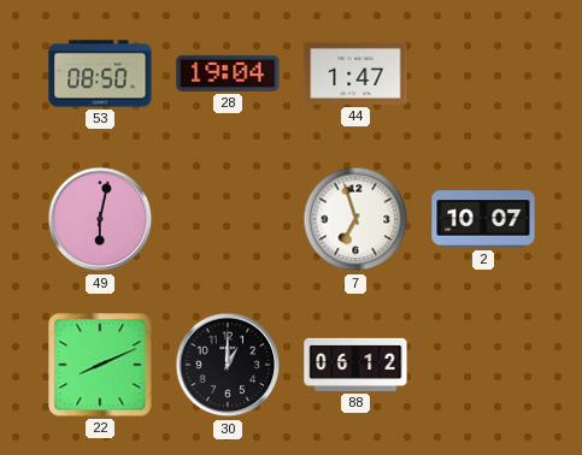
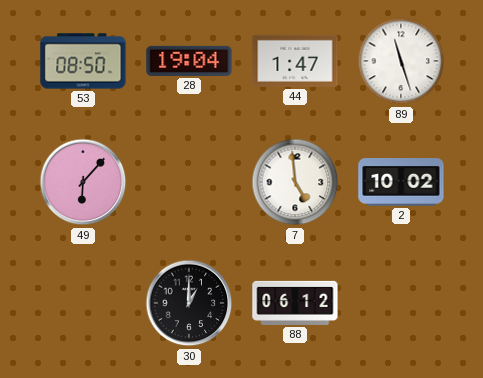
89: none -> 11:27 (401, 61)
49: 6:02 -> 6:07 (83, 182)
7: 6:57 -> 4:59 (295, 182)
2: 10:07 -> 10:02 (401, 182)
22: 8:11 -> none (100, 365)
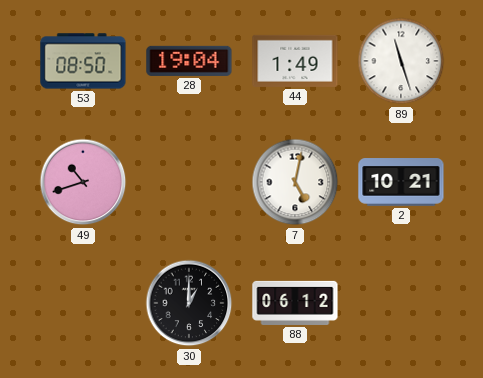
44: 1:47 -> 1:49 (295, 61)
49: 6:07 -> 10:42 (83, 182)
7: 4:59 -> 5:02 (295, 182)
2: 10:02 -> 10:21 (401, 182)
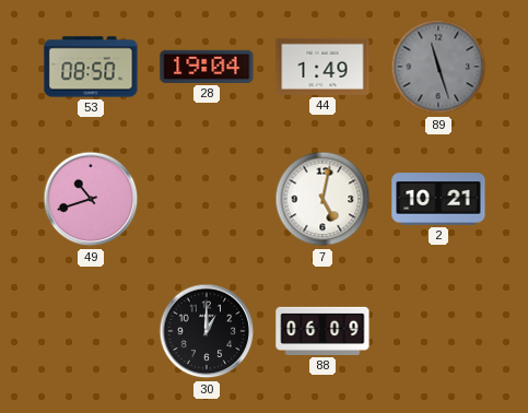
89 dial: white -> grey (438, 67)
88: 06:12 -> 06:09 (322, 331)
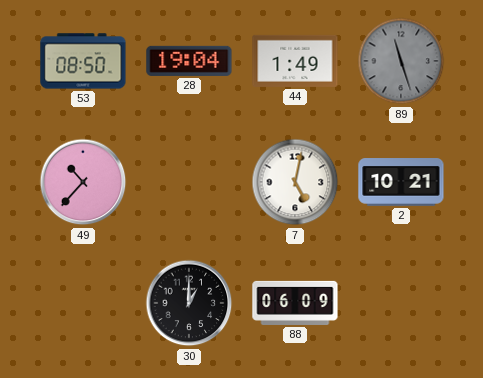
49: 10:42 -> 10:37 (83, 182)
